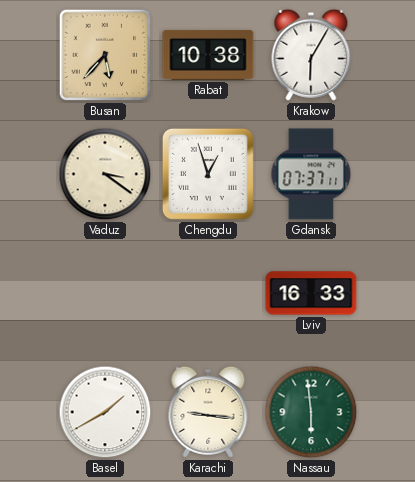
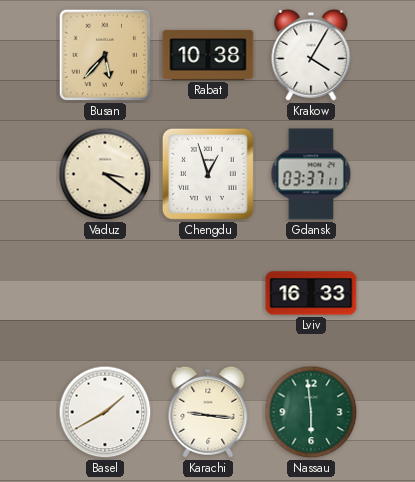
Krakow: 6:05 -> 4:05 (311, 55)
Gdansk: 07:37 -> 03:37 (311, 174)
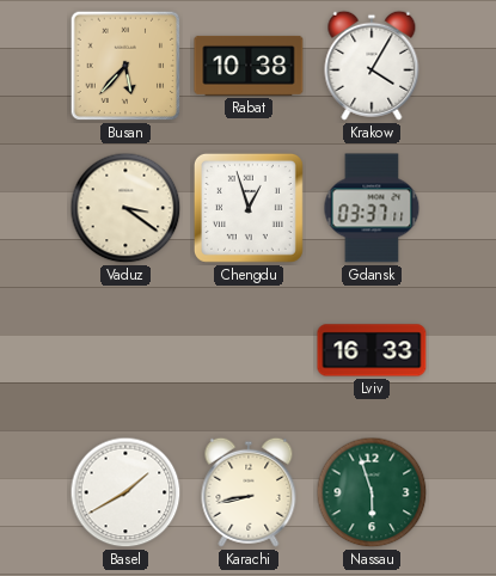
Karachi: 9:16 -> 8:43 (249, 492)
Nassau: 5:59 -> 5:57 (372, 492)
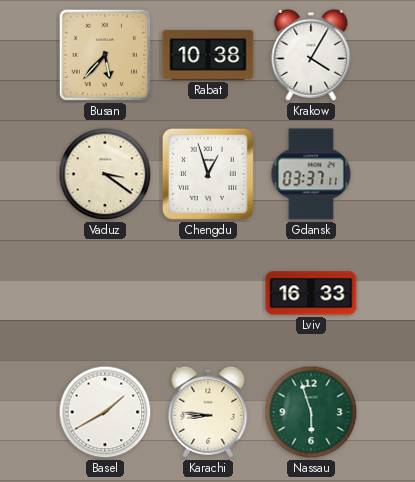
Karachi: 8:43 -> 8:46 (208, 412)
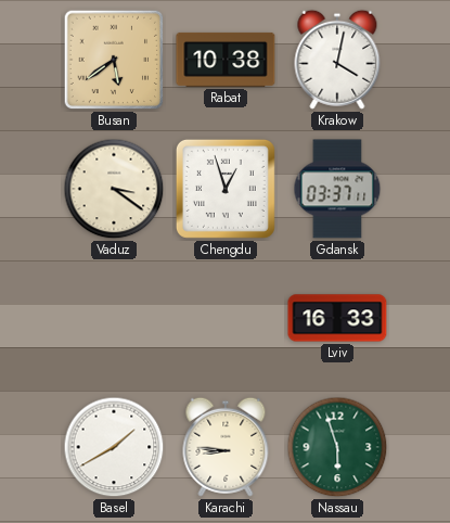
Busan: 5:37 -> 5:39 (114, 60)
Krakow: 4:05 -> 4:02 (337, 60)
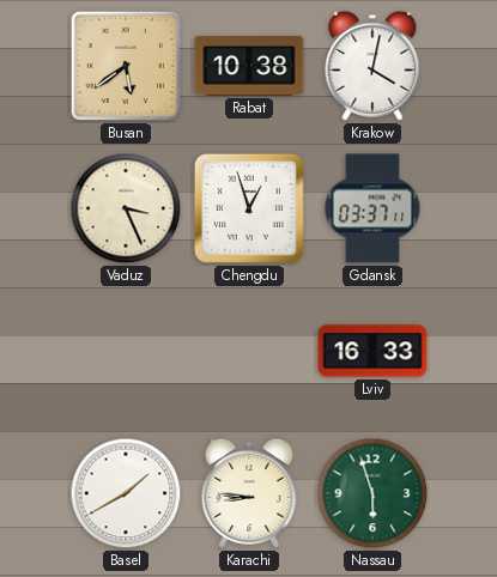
Vaduz: 3:21 -> 3:26 (126, 208)
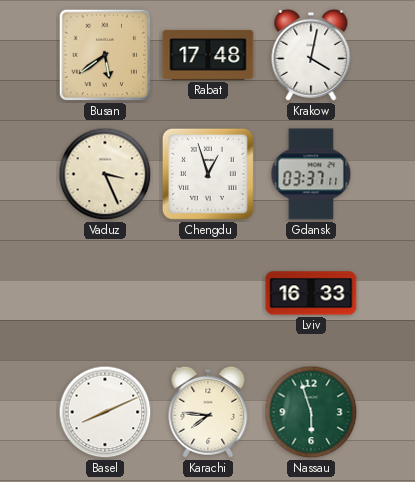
Rabat: 10:38 -> 17:48 (208, 55)
Basel: 1:40 -> 8:11 (105, 412)
Karachi: 8:46 -> 7:46 (208, 412)
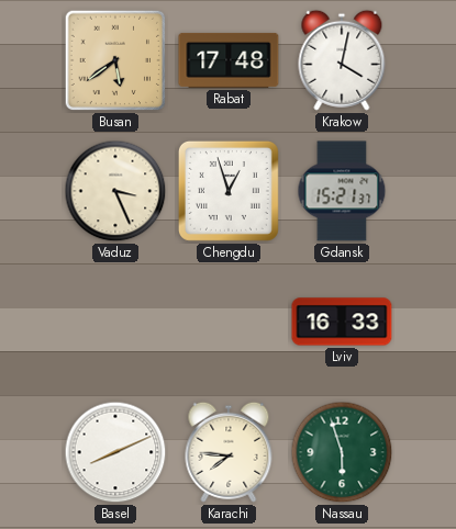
Gdansk: 03:37 -> 15:21 (342, 191)
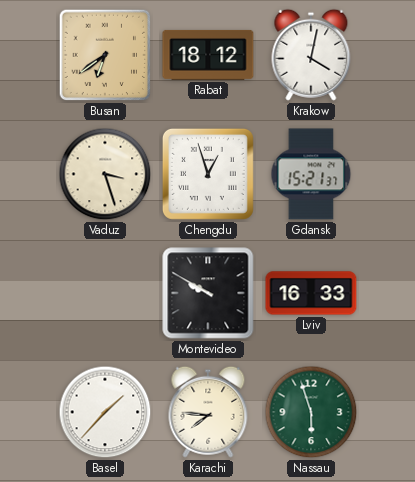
Busan: 5:39 -> 6:39 (105, 55)
Rabat: 17:48 -> 18:12 (208, 55)
Vaduz: 3:26 -> 3:27 (105, 174)
Montevideo: none -> 9:50 (208, 293)
Basel: 8:11 -> 1:37 (105, 412)
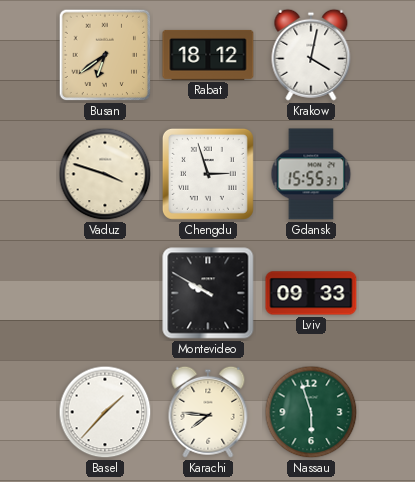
Vaduz: 3:27 -> 3:48 (105, 174)
Chengdu: 12:57 -> 2:57 (208, 174)
Gdansk: 15:21 -> 15:55 (311, 174)
Lviv: 16:33 -> 09:33 (311, 293)
